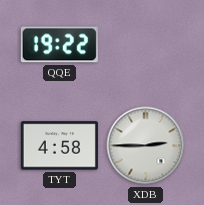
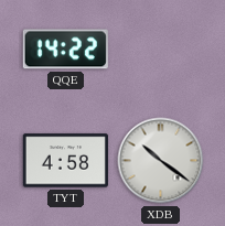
QQE: 19:22 -> 14:22 (65, 50)
XDB: 2:45 -> 10:21 (161, 161)
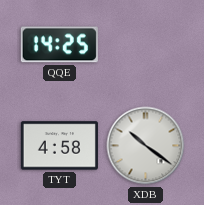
QQE: 14:22 -> 14:25 (59, 45)
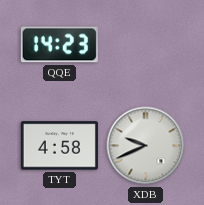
QQE: 14:25 -> 14:23 (59, 45)
XDB: 10:21 -> 9:41 (146, 146)
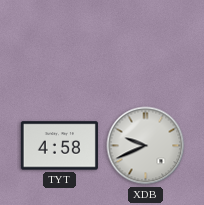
QQE: 14:23 -> none (59, 45)
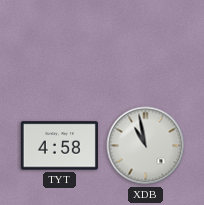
XDB: 9:41 -> 10:58 (146, 146)
